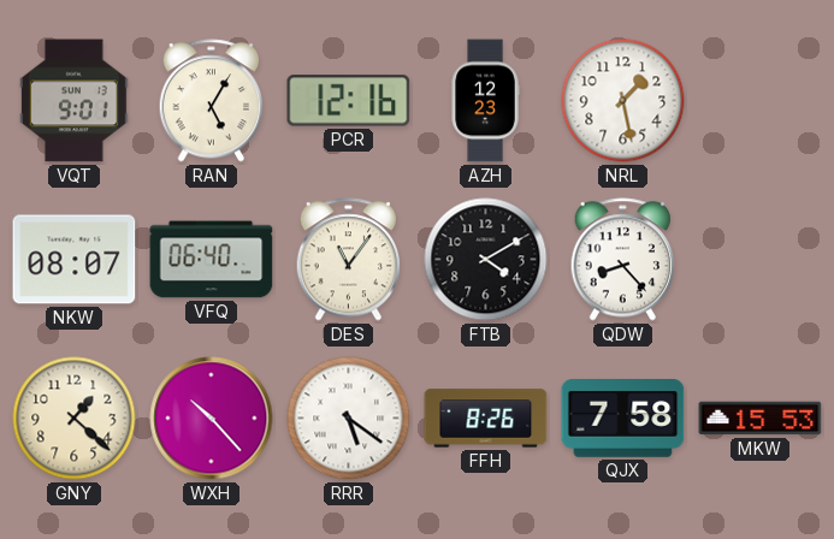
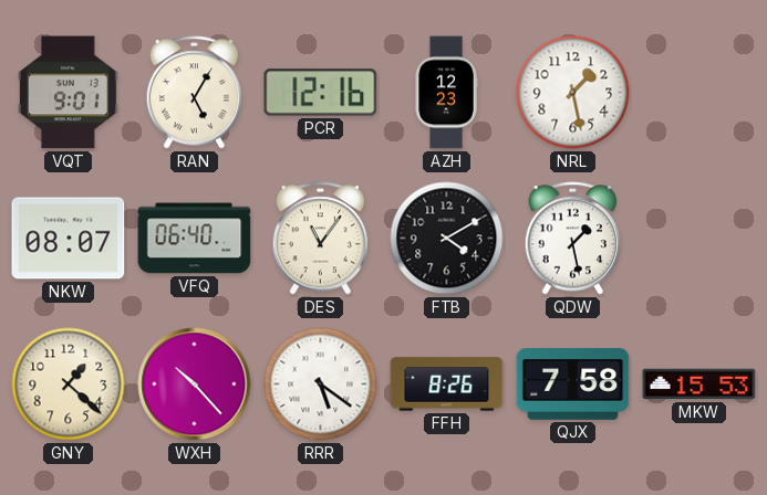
QDW: 8:23 -> 1:28 (573, 239)
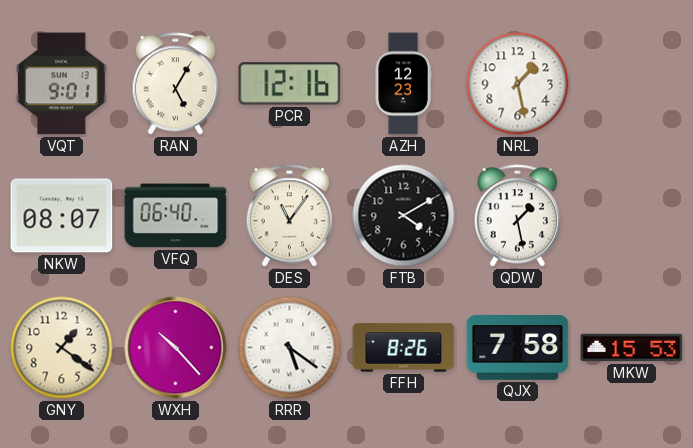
GNY: 1:22 -> 1:21 (62, 348)
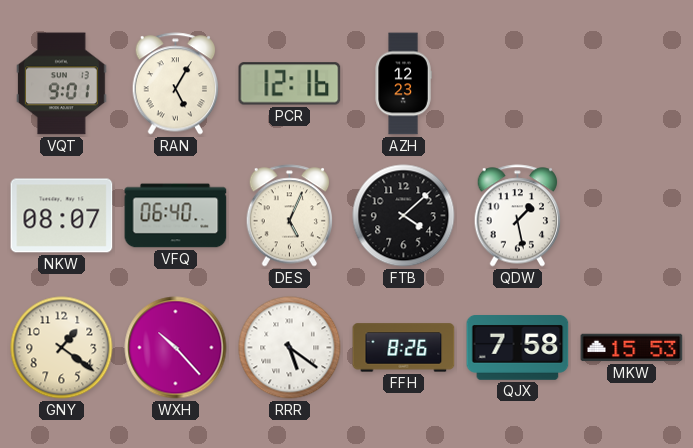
NRL: 1:28 -> none (518, 84)
DES: 11:06 -> 5:04 (290, 216)
FTB: 4:10 -> 4:08 (404, 216)
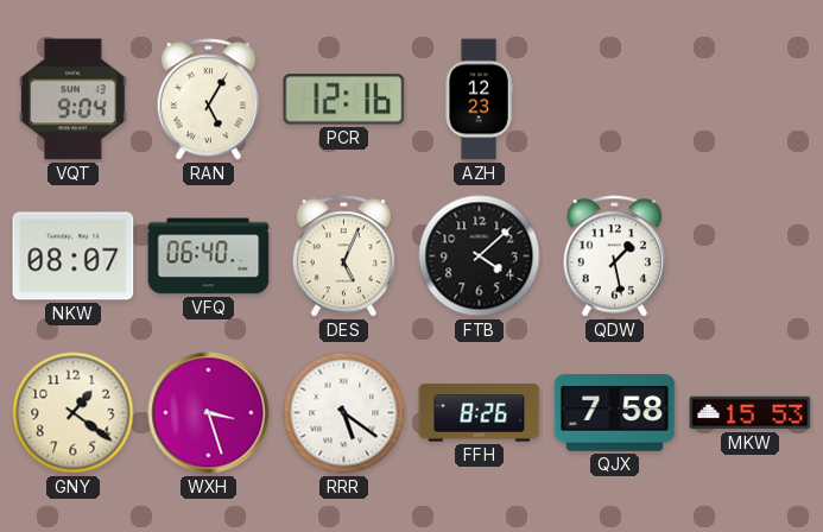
VQT: 9:01 -> 9:04 (74, 100)
WXH: 10:23 -> 3:27 (209, 413)
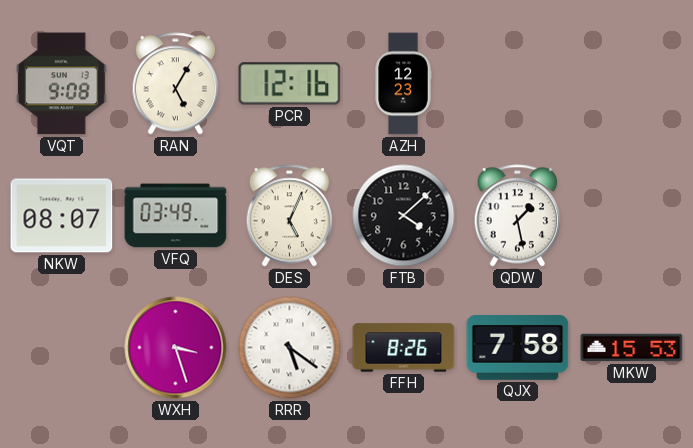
VQT: 9:04 -> 9:08 (62, 84)
VFQ: 06:40 -> 03:49 (176, 216)
GNY: 1:21 -> none (74, 413)
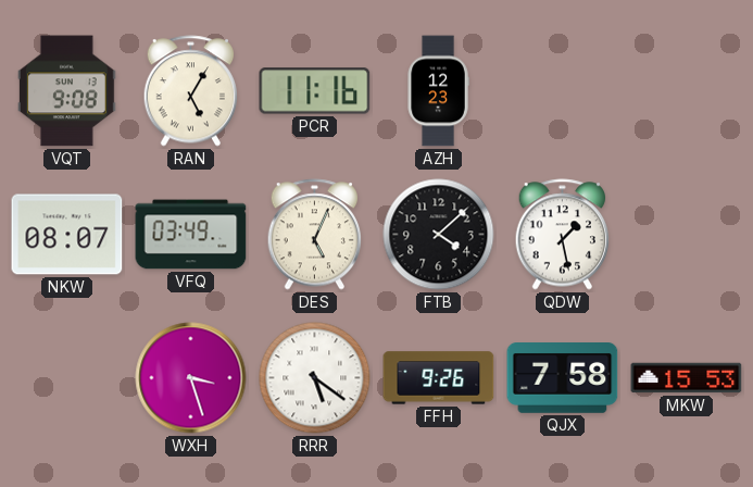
PCR: 12:16 -> 11:16 (315, 91)
FFH: 8:26 -> 9:26 (439, 378)
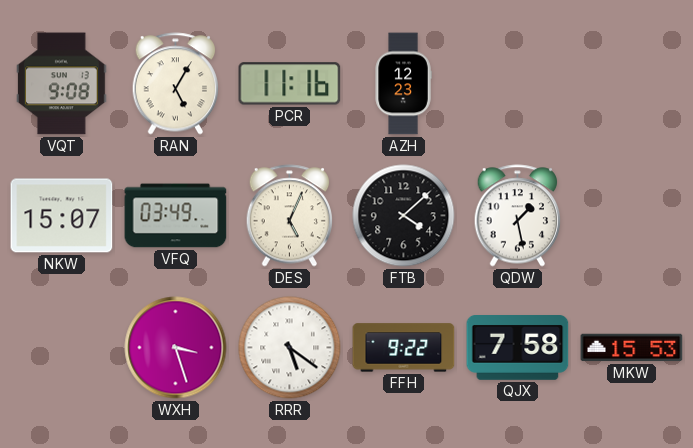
NKW: 08:07 -> 15:07 (62, 216)
FFH: 9:26 -> 9:22 (404, 348)
